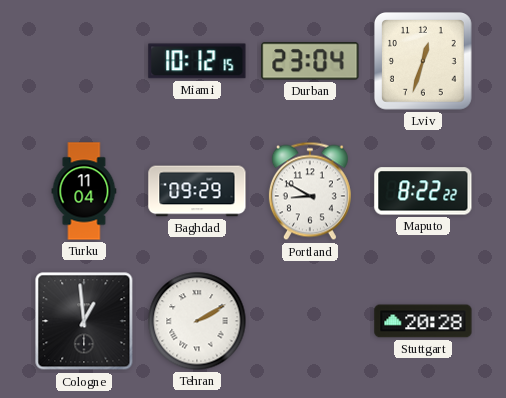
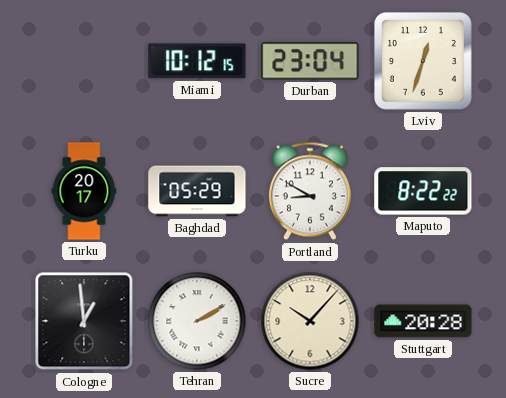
Turku: 11:04 -> 20:17 (84, 191)
Baghdad: 09:29 -> 05:29 (197, 191)
Sucre: none -> 10:07 (310, 321)
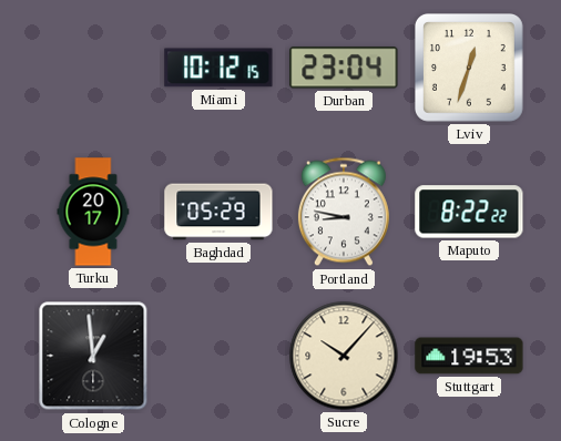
Portland: 8:50 -> 8:47 (344, 212)
Tehran: 2:10 -> none (197, 321)
Stuttgart: 20:28 -> 19:53 (469, 356)
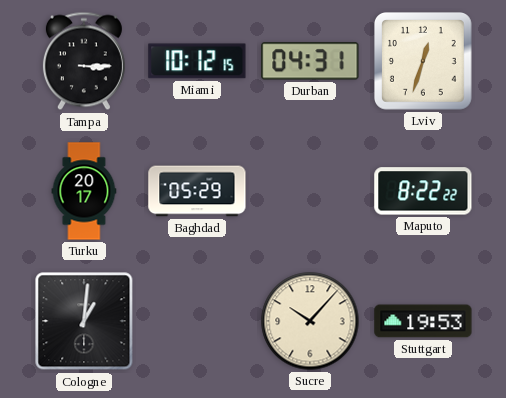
Tampa: none -> 3:15 (84, 61)
Durban: 23:04 -> 04:31 (310, 61)
Portland: 8:47 -> none (344, 212)
Cologne: 12:59 -> 1:01 (84, 321)
